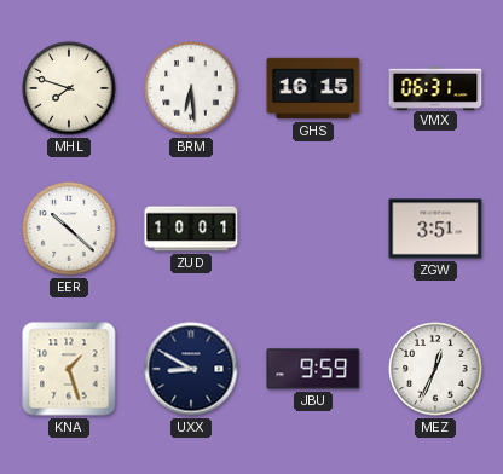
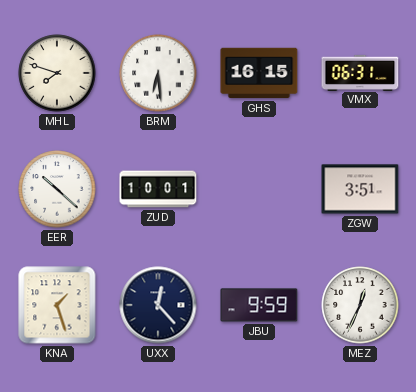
UXX: 8:50 -> 12:23 (158, 305)
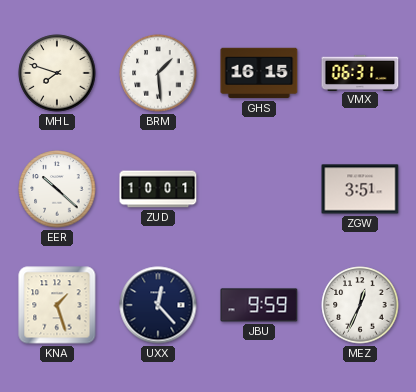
BRM: 6:29 -> 1:29 (158, 73)
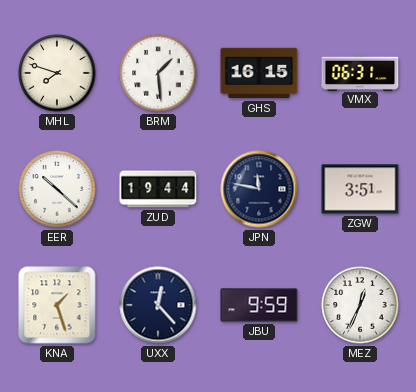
ZUD: 10:01 -> 19:44 (158, 189)
JPN: none -> 11:47 (259, 189)
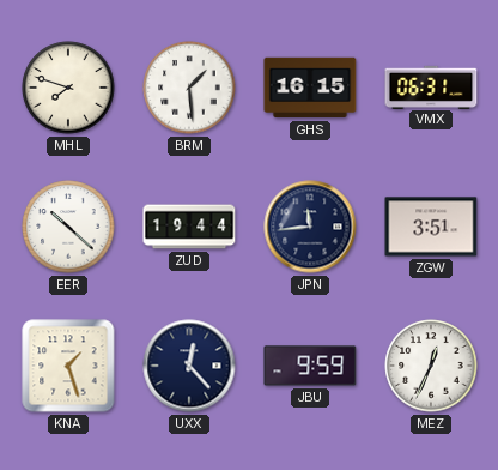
JPN: 11:47 -> 11:44 (310, 227)
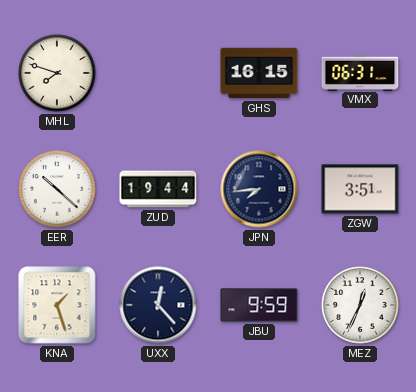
BRM: 1:29 -> none (189, 88)
JPN: 11:44 -> 7:44 (259, 189)
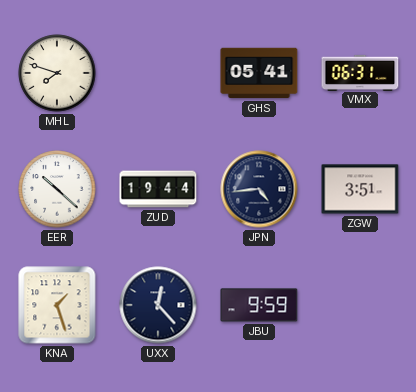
GHS: 16:15 -> 05:41 (259, 73)
JPN: 7:44 -> 4:44 (259, 189)
MEZ: 12:34 -> none (360, 305)
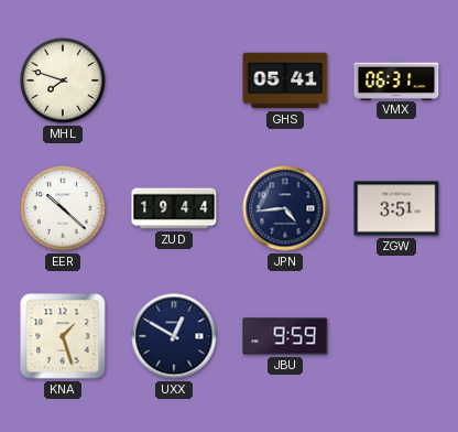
UXX: 12:23 -> 12:50 (174, 336)
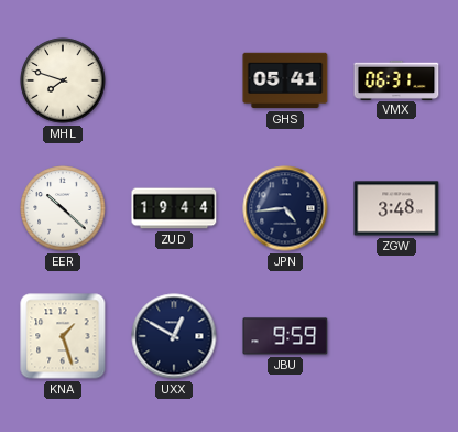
ZGW: 3:51 -> 3:48 (396, 208)
